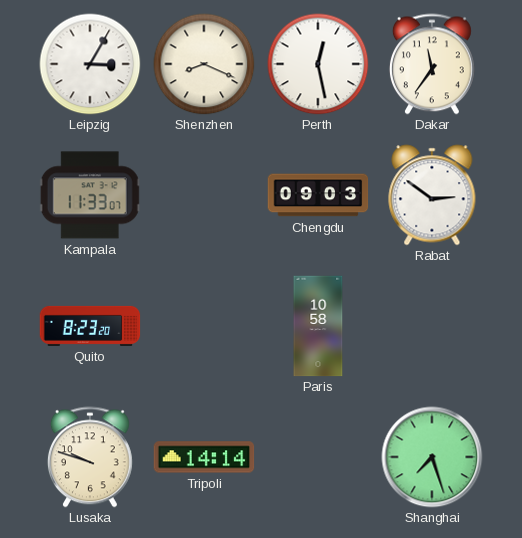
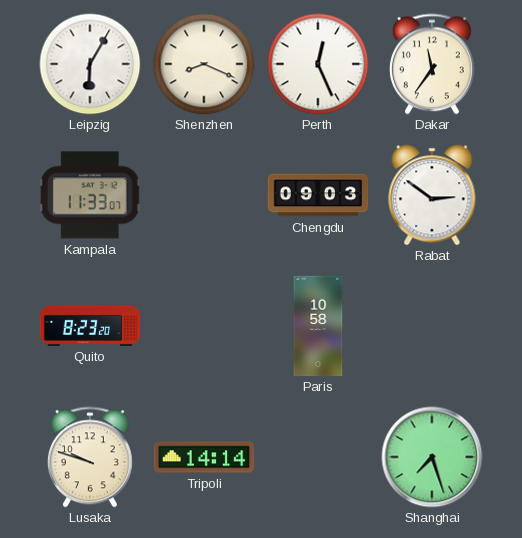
Leipzig: 3:05 -> 6:05 (90, 64)
Perth: 12:28 -> 12:26 (318, 64)
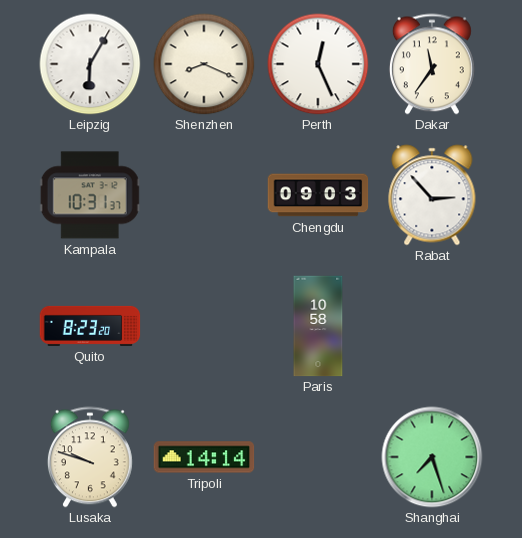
Kampala: 11:33 -> 10:31 (90, 195)
Rabat: 2:51 -> 2:53 (432, 195)
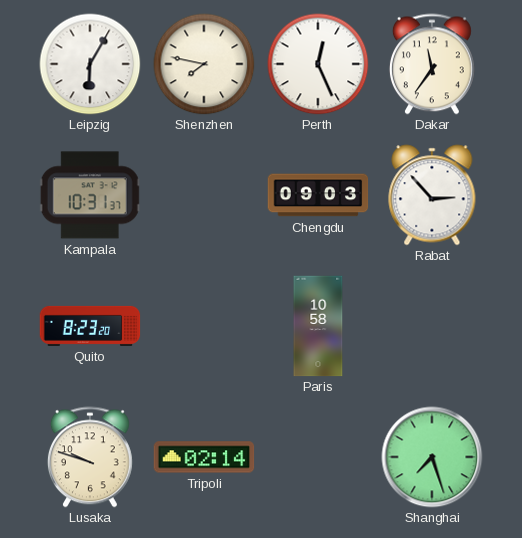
Shenzhen: 8:19 -> 7:47 (204, 64)
Tripoli: 14:14 -> 02:14 (204, 457)
